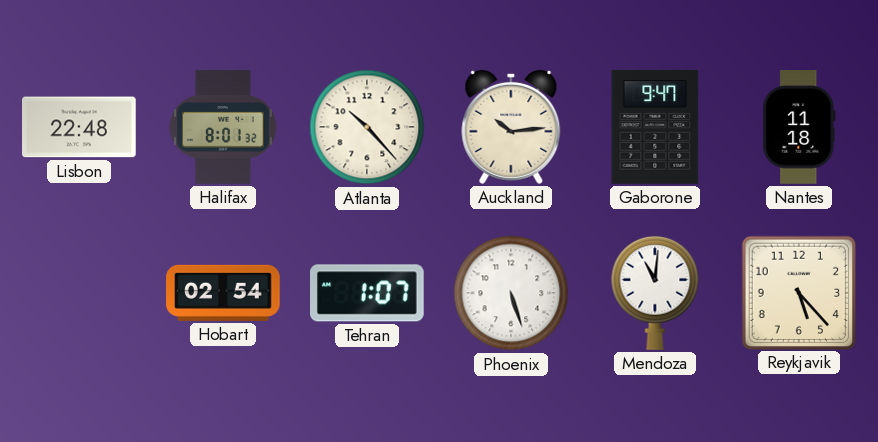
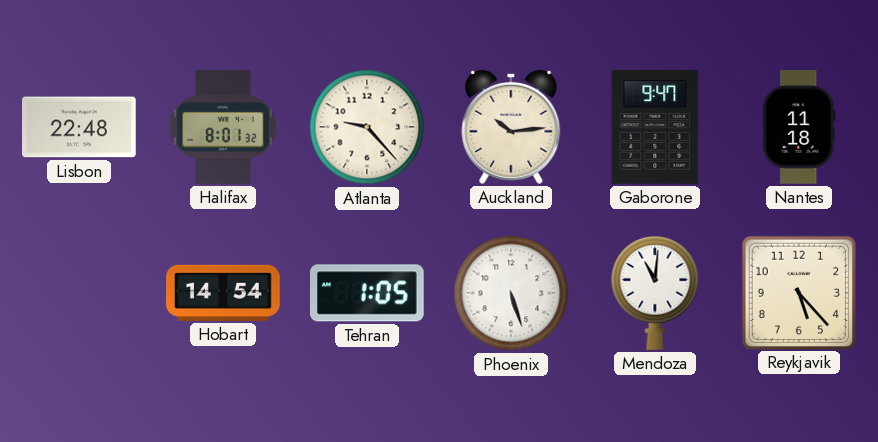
Atlanta: 10:23 -> 9:23 (367, 127)
Hobart: 02:54 -> 14:54 (223, 293)
Tehran: 1:07 -> 1:05 (368, 293)
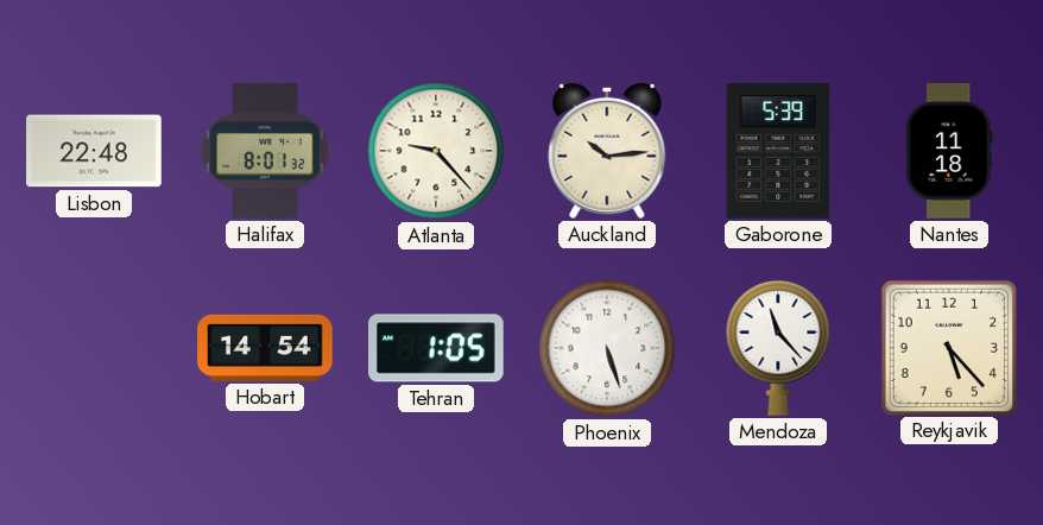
Gaborone: 9:47 -> 5:39 (778, 152)
Mendoza: 11:01 -> 11:23 (778, 348)
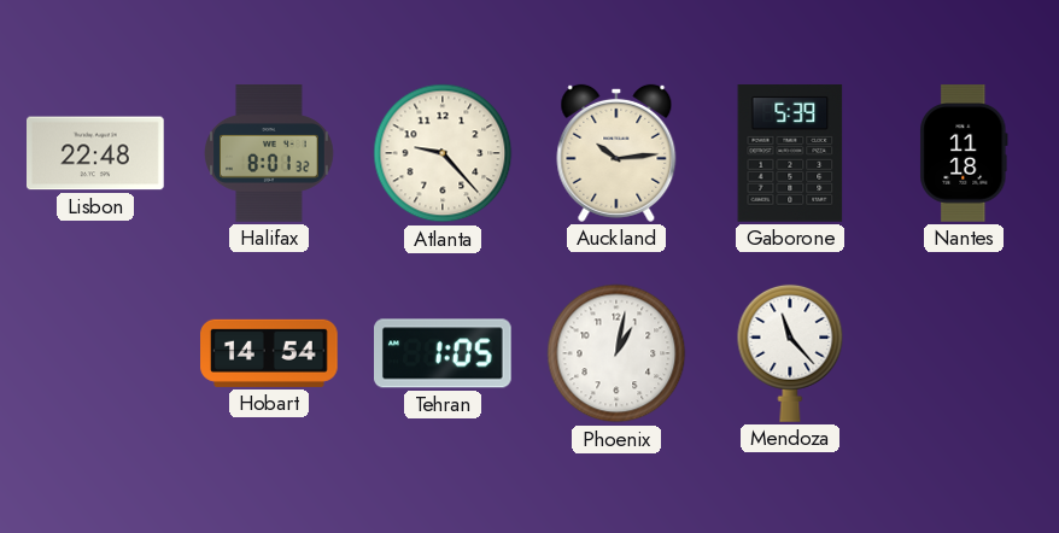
Phoenix: 5:27 -> 1:02 (616, 353)
Reykjavik: 5:23 -> none (948, 347)
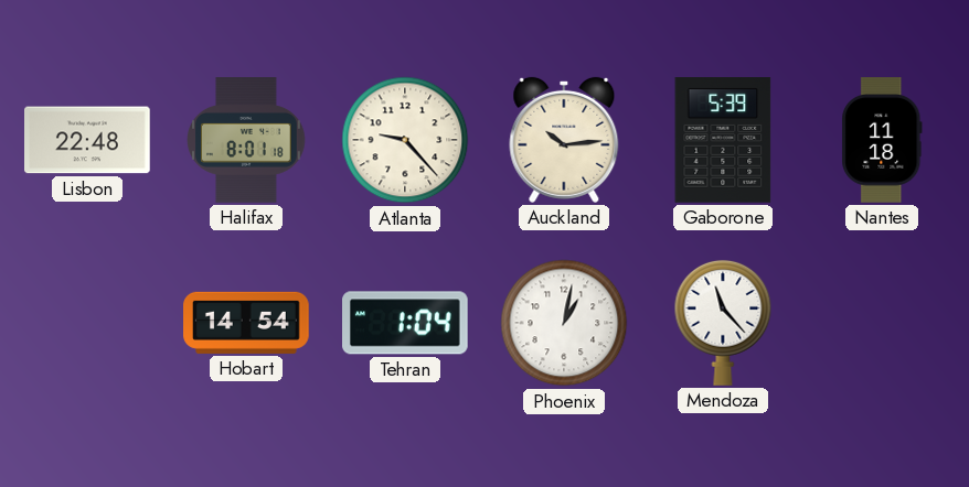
Halifax: 8:01:32 -> 8:01:18 (247, 140)
Tehran: 1:05 -> 1:04 (406, 323)
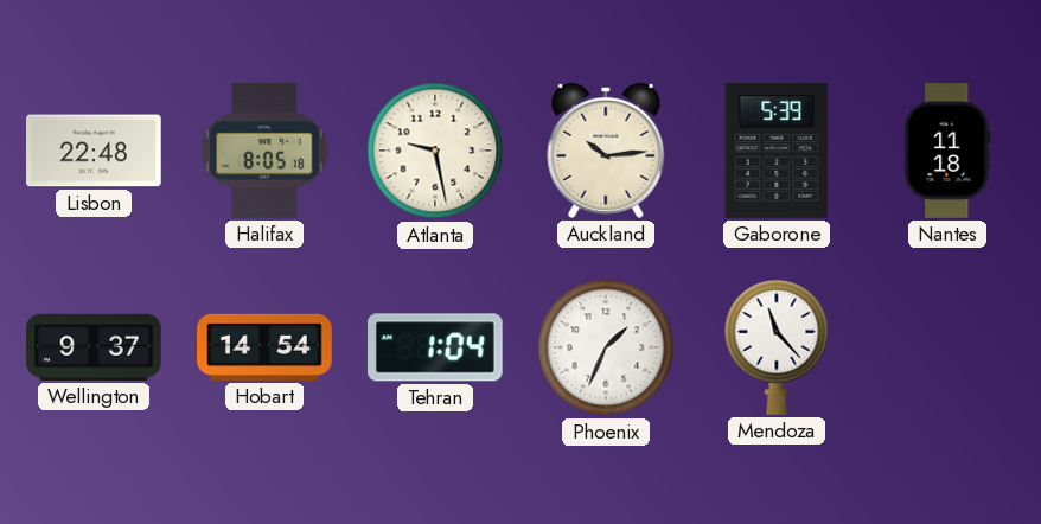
Halifax: 8:01 -> 8:05 (266, 151)
Atlanta: 9:23 -> 9:28 (435, 151)
Wellington: none -> 9:37 (94, 347)
Phoenix: 1:02 -> 1:34 (606, 347)
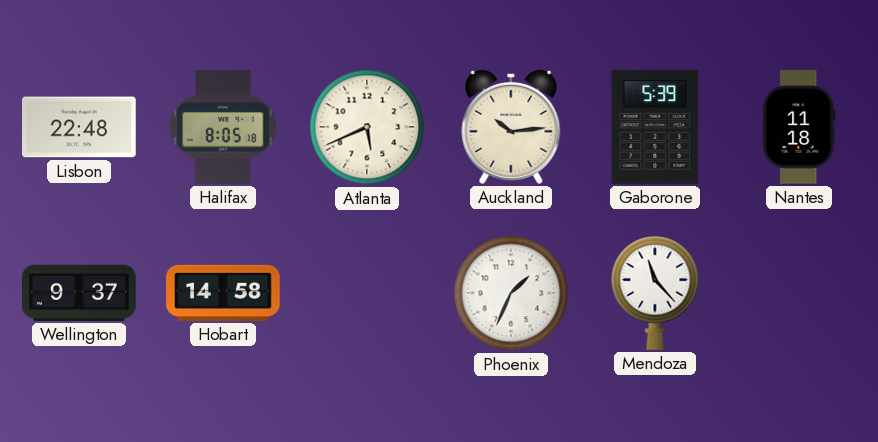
Atlanta: 9:28 -> 5:41 (367, 127)
Hobart: 14:54 -> 14:58 (223, 293)
Tehran: 1:04 -> none (436, 347)
